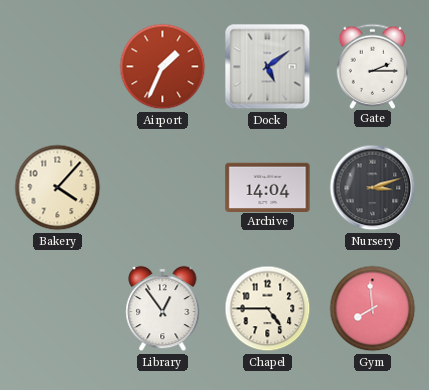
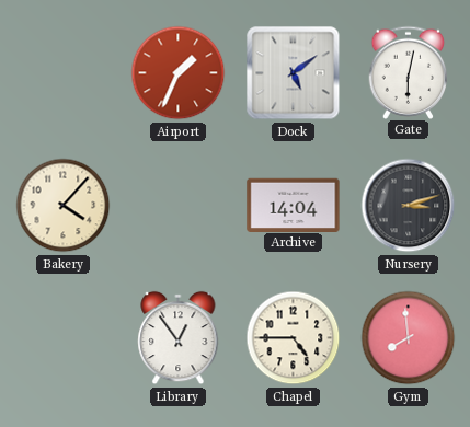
Gate: 2:15 -> 6:02 (409, 72)
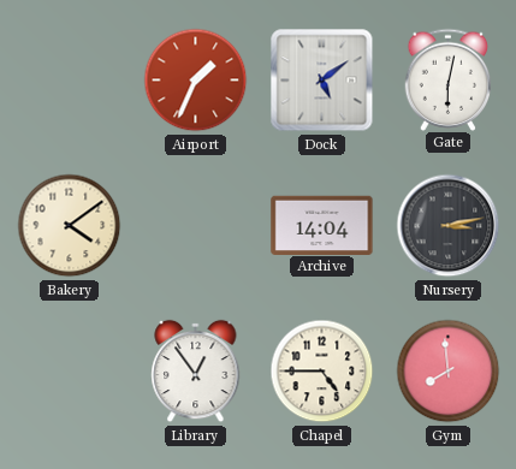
Bakery: 4:07 -> 4:09 (70, 226)
Nursery: 3:12 -> 3:13 (449, 226)
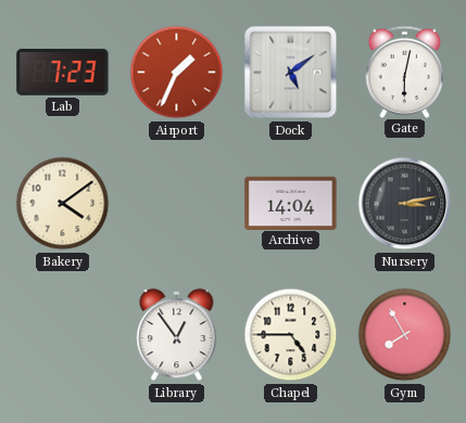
Lab: none -> 7:23 (63, 72)
Gym: 7:59 -> 7:55 (405, 335)
